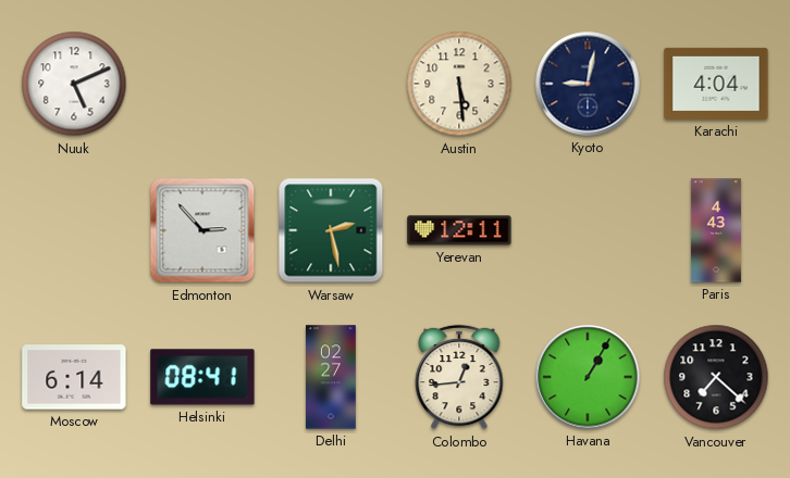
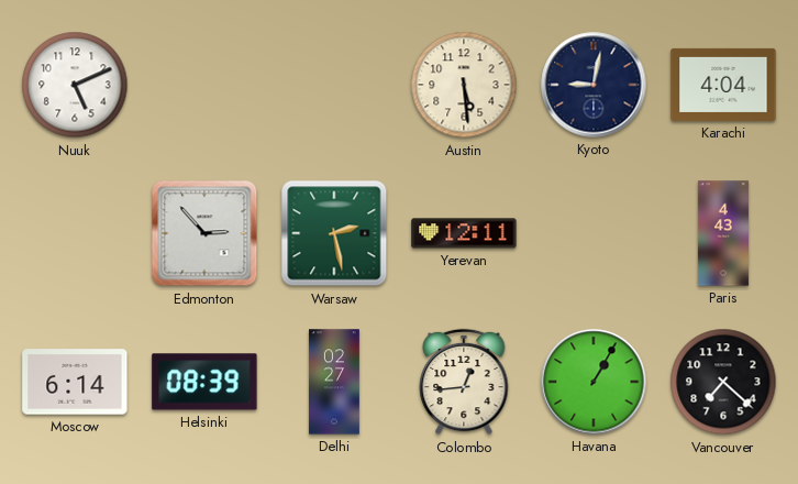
Helsinki: 08:41 -> 08:39 (204, 382)
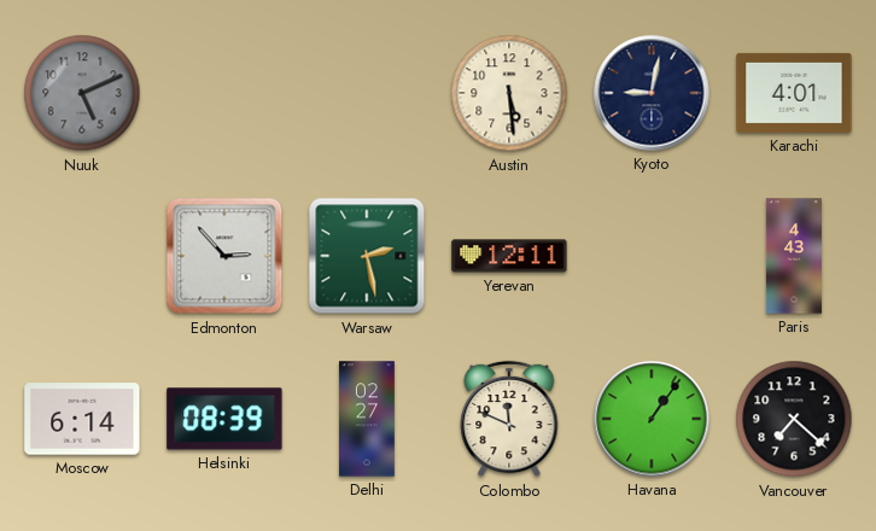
Nuuk dial: white -> grey (82, 93)
Karachi: 4:04 -> 4:01 (794, 93)
Colombo: 12:44 -> 11:49 (509, 419)
Havana: 1:05 -> 1:06 (652, 419)
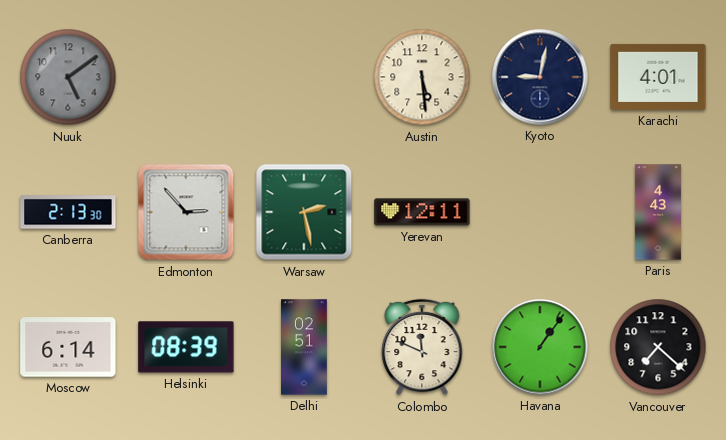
Nuuk: 5:11 -> 5:09 (68, 77)
Canberra: none -> 2:13 (68, 212)
Delhi: 02:27 -> 02:51 (305, 347)
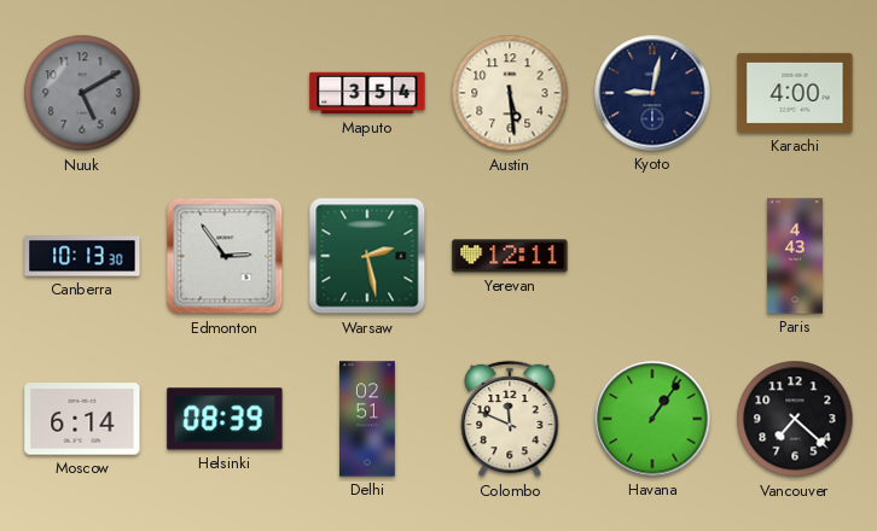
Nuuk: 5:09 -> 5:10 (82, 93)
Maputo: none -> 3:54 (367, 93)
Karachi: 4:01 -> 4:00 (795, 93)
Canberra: 2:13 -> 10:13 (82, 256)
Edmonton: 2:53 -> 2:54 (225, 256)
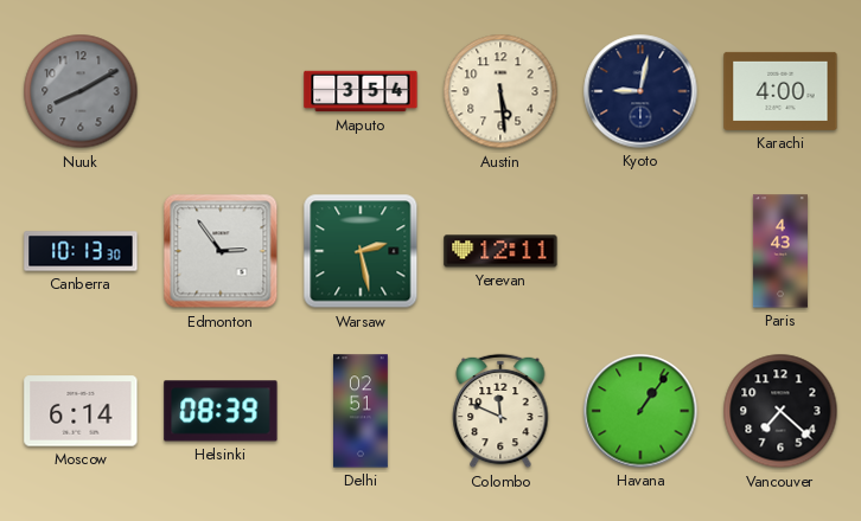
Nuuk: 5:10 -> 8:10 (81, 91)
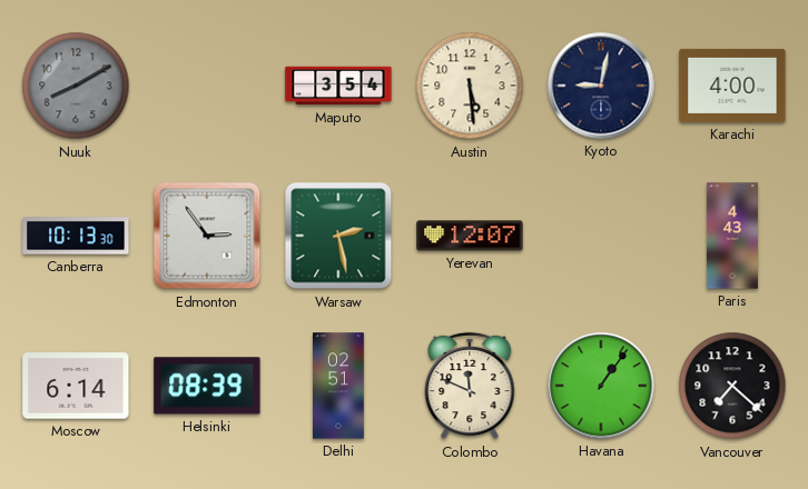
Yerevan: 12:11 -> 12:07 (470, 236)
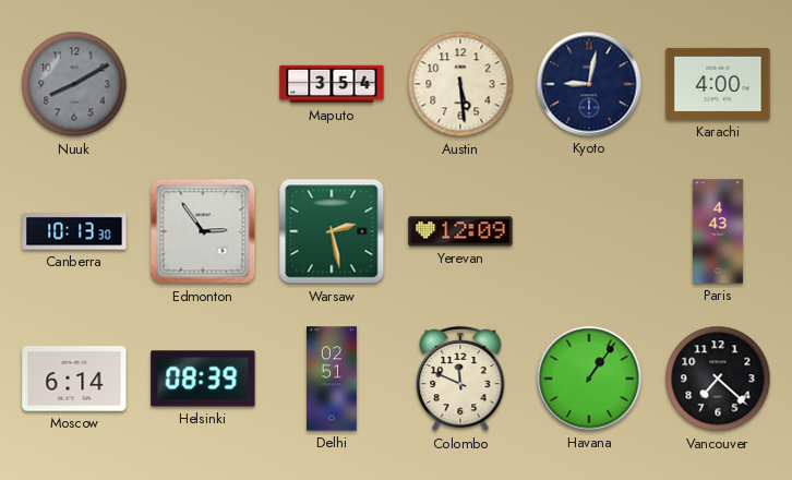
Yerevan: 12:07 -> 12:09 (460, 231)
